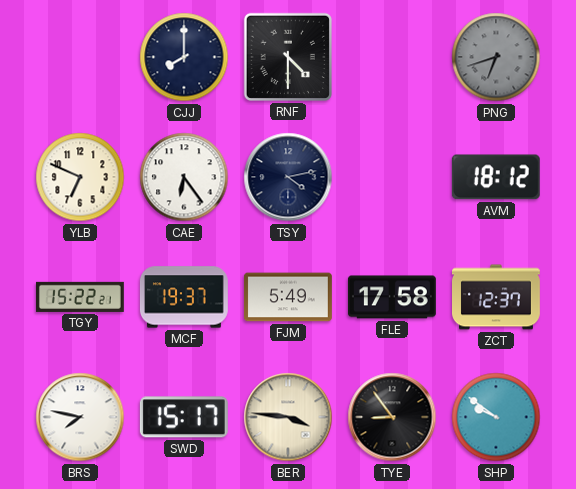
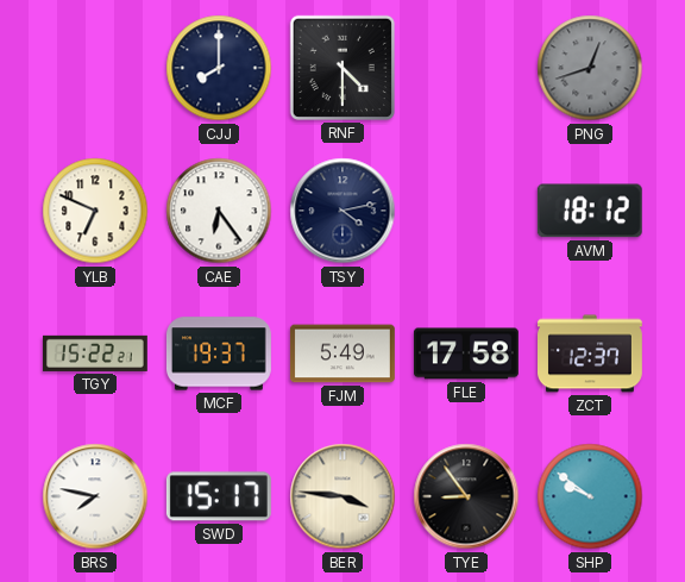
PNG: 6:42 -> 12:42 (590, 68)
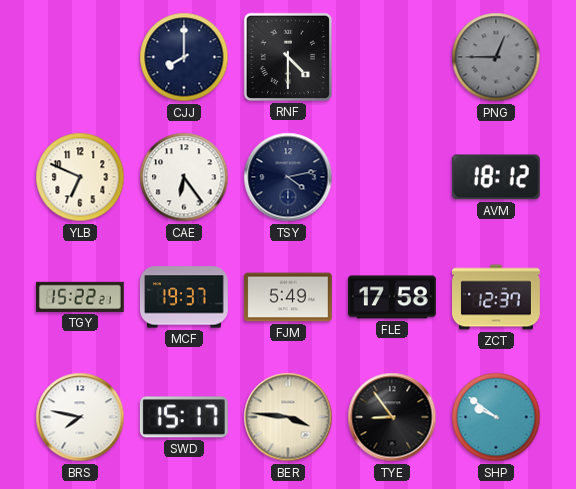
PNG: 12:42 -> 12:45 (496, 57)
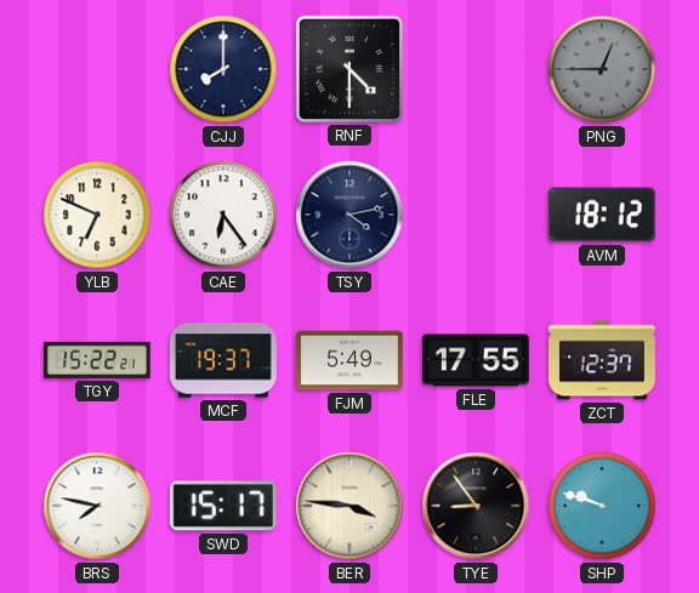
FLE: 17:58 -> 17:55 (476, 360)
SHP: 9:51 -> 9:48 (602, 506)
